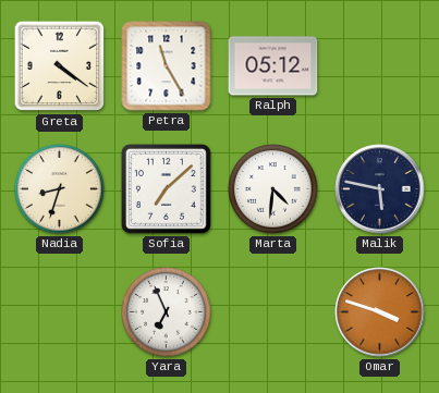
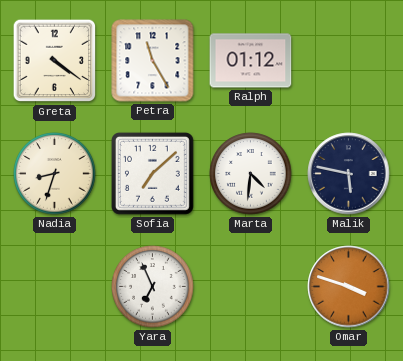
Ralph: 05:12 -> 01:12 (251, 61)
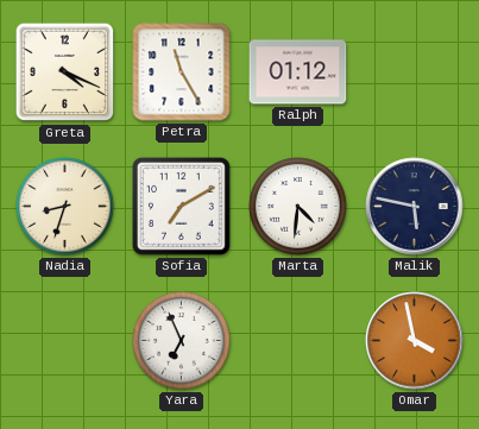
Greta: 4:21 -> 4:19 (65, 72)
Sofia: 7:08 -> 7:10 (181, 206)
Omar: 3:48 -> 3:58 (415, 341)
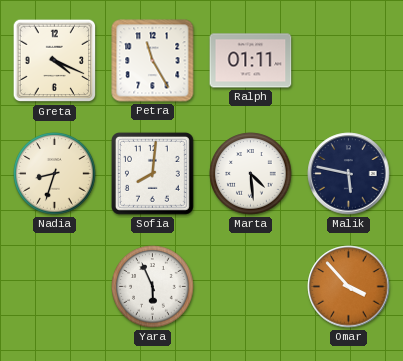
Ralph: 01:12 -> 01:11 (251, 61)
Sofia: 7:10 -> 8:01 (152, 173)
Marta: 4:31 -> 4:29 (251, 174)
Yara: 6:56 -> 5:56 (153, 287)
Omar: 3:58 -> 3:53 (349, 287)
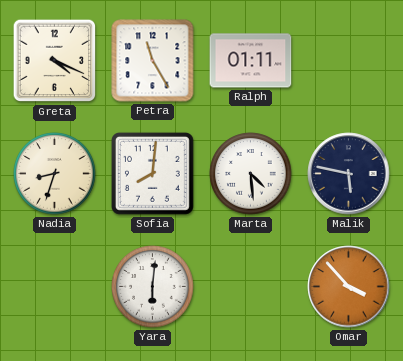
Yara: 5:56 -> 6:01 (153, 287)
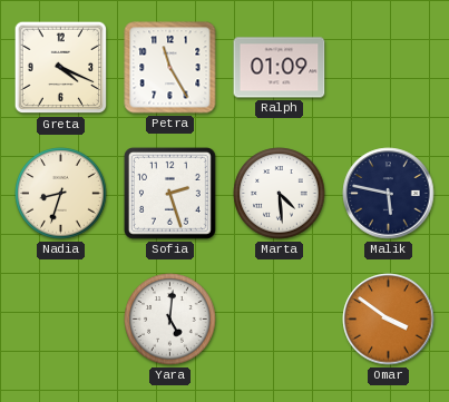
Ralph: 01:11 -> 01:09 (280, 68)
Sofia: 8:01 -> 2:27 (169, 193)
Yara: 6:01 -> 5:01 (170, 320)
Omar: 3:53 -> 3:51 (389, 320)
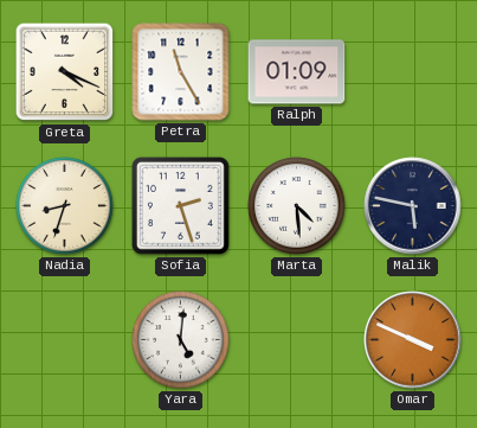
Omar: 3:51 -> 3:49 (413, 340)
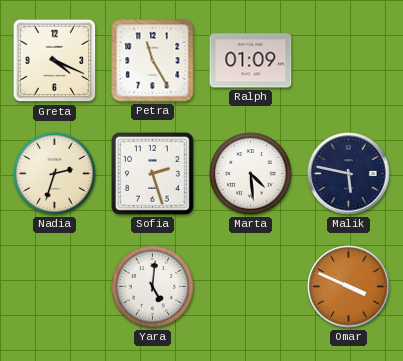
Nadia: 8:33 -> 2:33 (55, 174)
